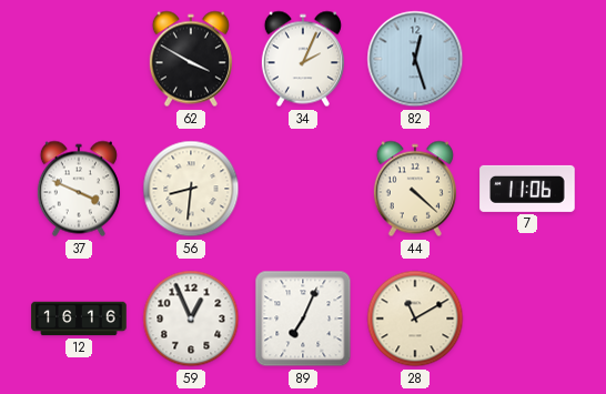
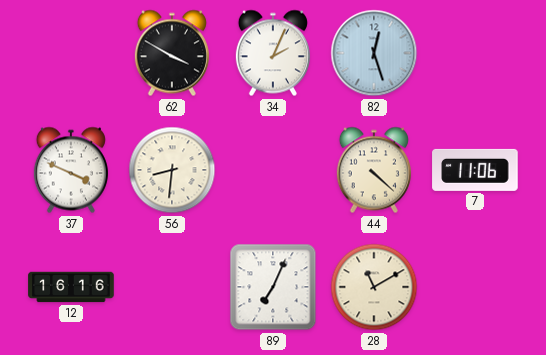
59: 12:56 -> none (191, 319)
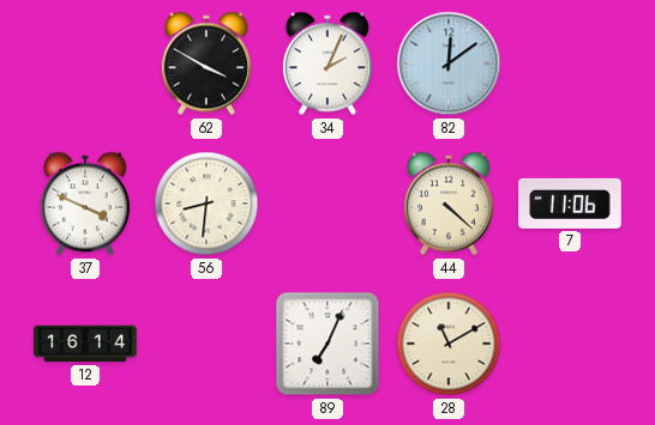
82: 12:27 -> 12:09 (449, 63)
12: 16:16 -> 16:14 (85, 344)
